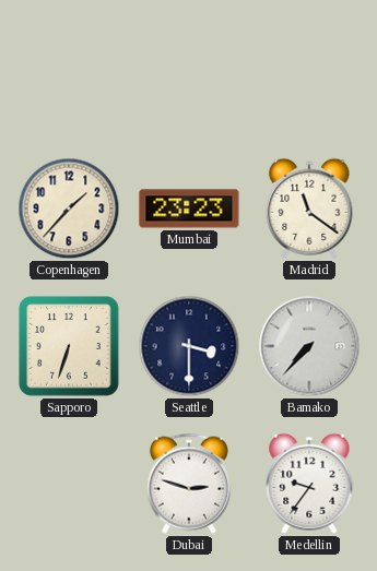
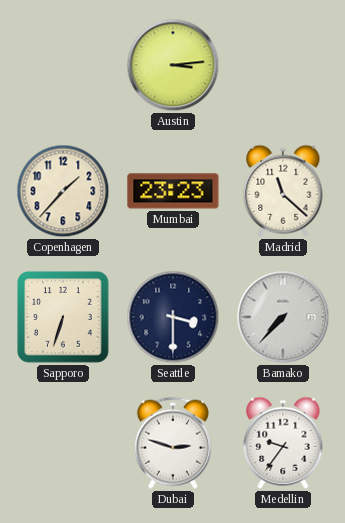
Austin: none -> 3:14 (173, 65)
Madrid: 11:21 -> 11:22 (283, 191)
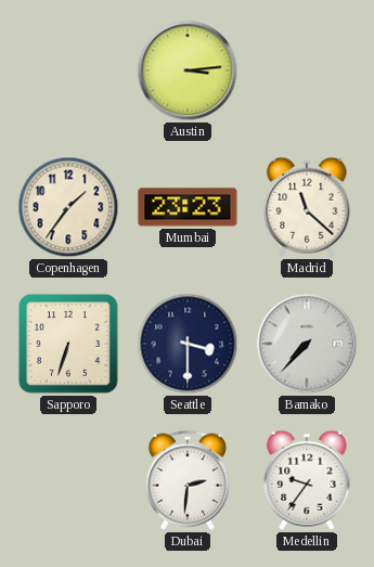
Copenhagen: 1:37 -> 1:36 (68, 207)
Dubai: 2:48 -> 2:31 (188, 480)
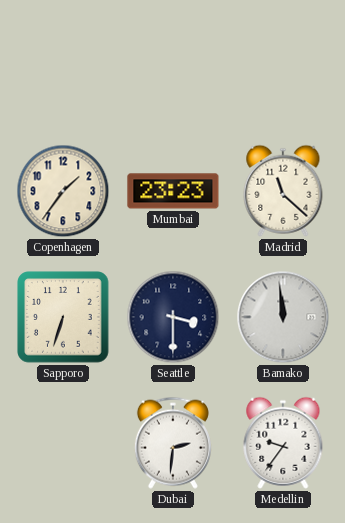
Austin: 3:14 -> none (188, 70)
Bamako: 7:37 -> 11:59 (283, 317)
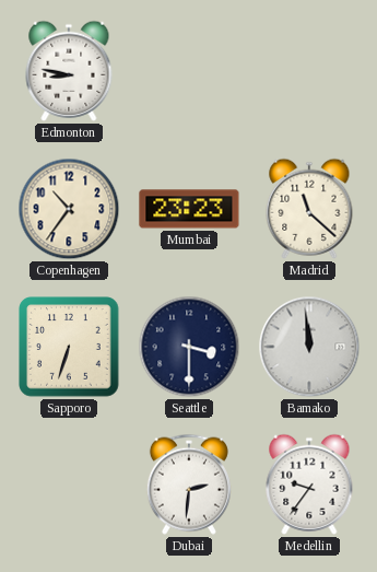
Edmonton: none -> 8:47 (69, 71)
Copenhagen: 1:36 -> 10:36 (69, 209)
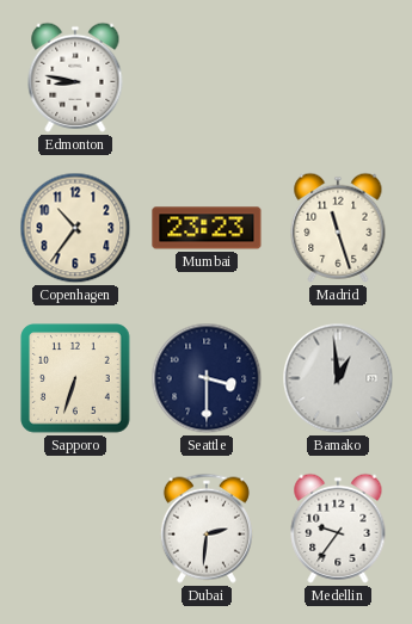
Madrid: 11:22 -> 11:27 (338, 228)
Bamako: 11:59 -> 12:59 (338, 378)
